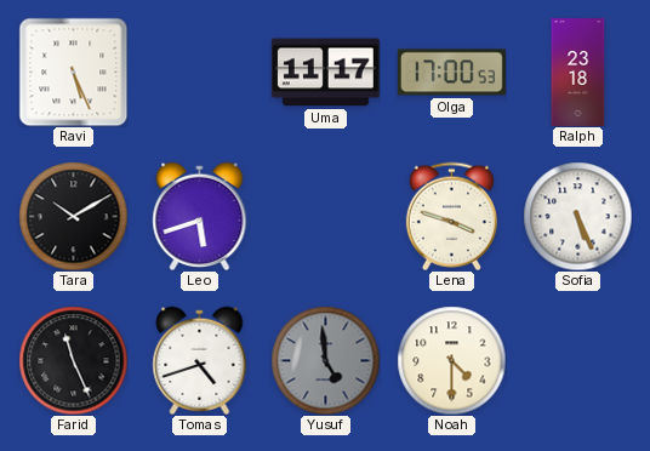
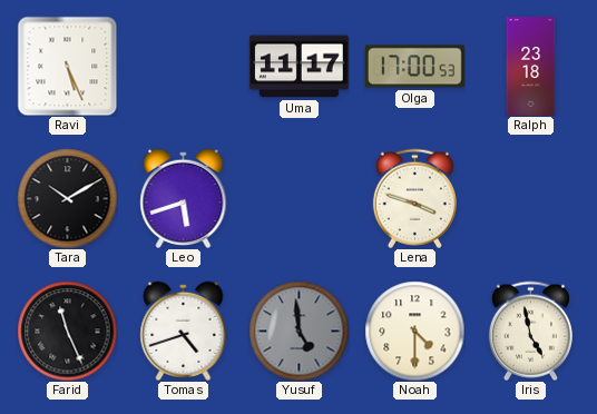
Sofia: 5:26 -> none (577, 216)
Iris: none -> 4:58 (530, 331)
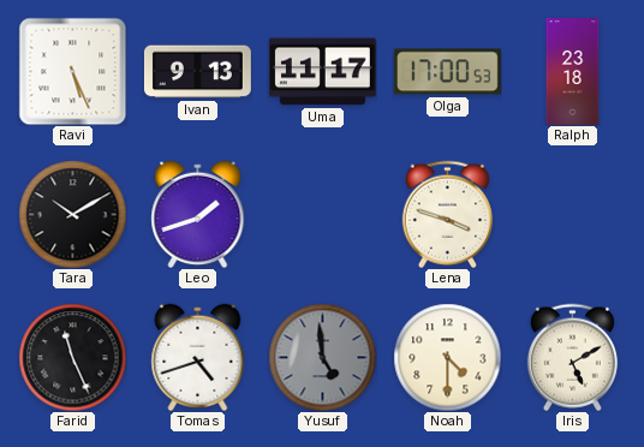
Ivan: none -> 9:13 (197, 72)
Leo: 5:42 -> 1:42 (198, 214)
Iris: 4:58 -> 5:10 (572, 357)
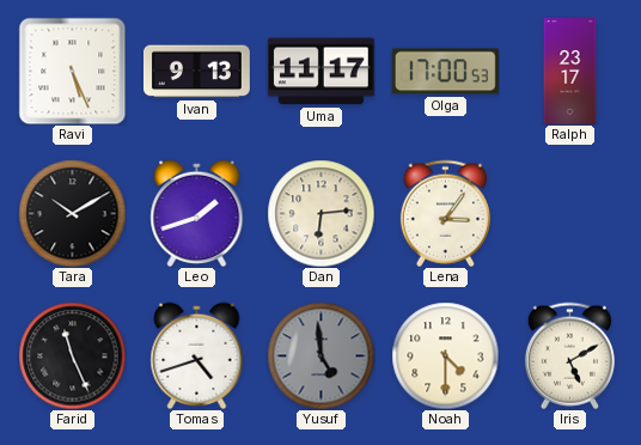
Ralph: 23:18 -> 23:17 (570, 72)
Dan: none -> 6:14 (320, 213)
Lena: 3:48 -> 3:06 (445, 213)
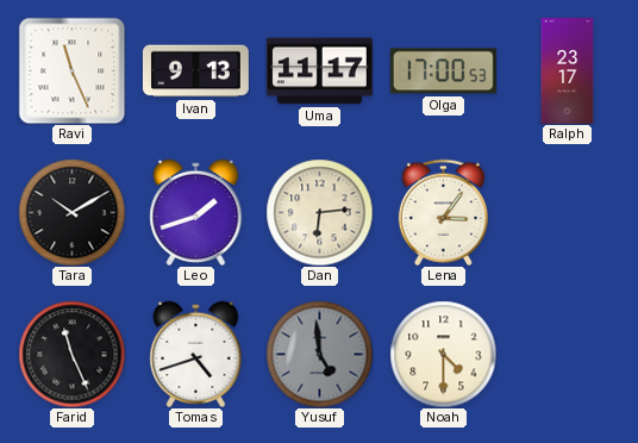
Ravi: 5:26 -> 11:26 (71, 70)
Iris: 5:10 -> none (569, 355)
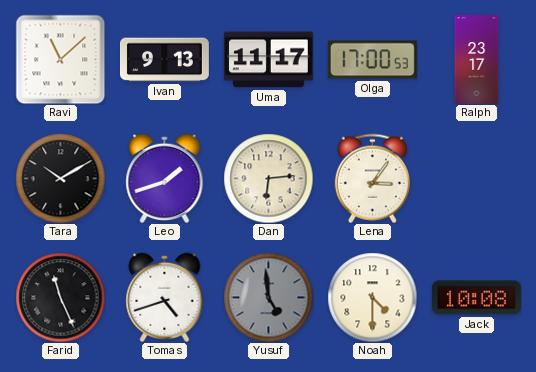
Ravi: 11:26 -> 11:08 (60, 59)
Jack: none -> 10:08 (476, 298)
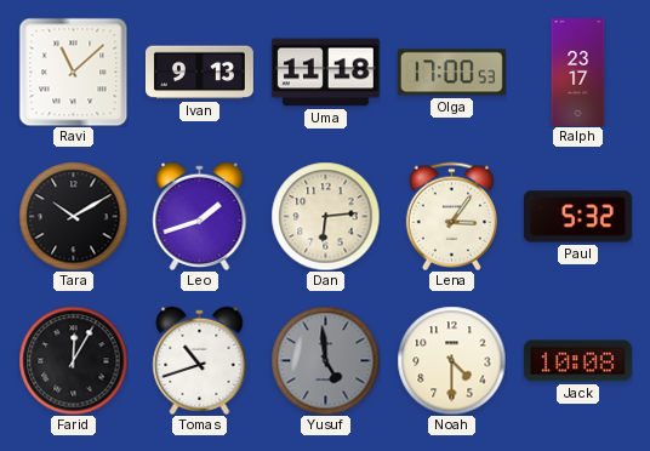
Uma: 11:17 -> 11:18 (325, 73)
Paul: none -> 5:32 (577, 217)
Farid: 11:26 -> 12:05 (73, 360)
Tomas: 4:42 -> 10:42 (200, 360)
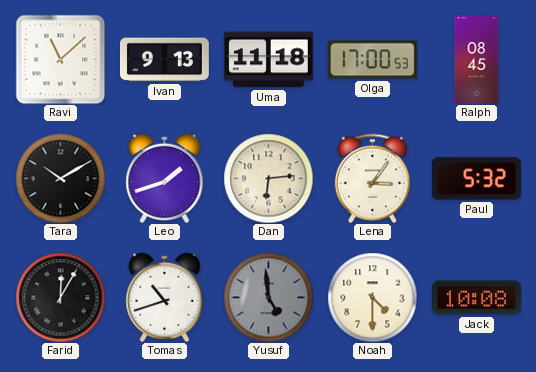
Ralph: 23:17 -> 08:45 (477, 60)
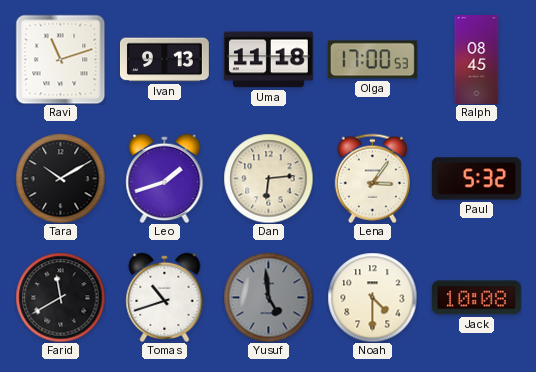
Ravi: 11:08 -> 11:12 (60, 59)
Farid: 12:05 -> 11:40 (60, 297)
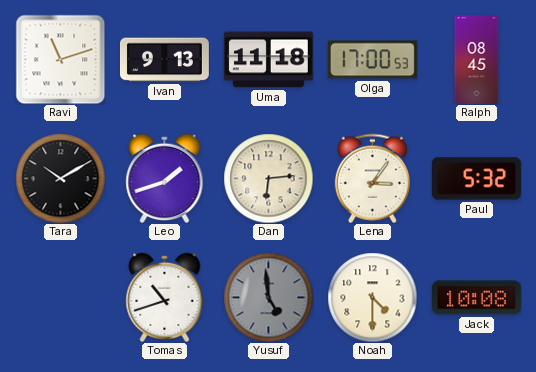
Farid: 11:40 -> none (60, 297)
